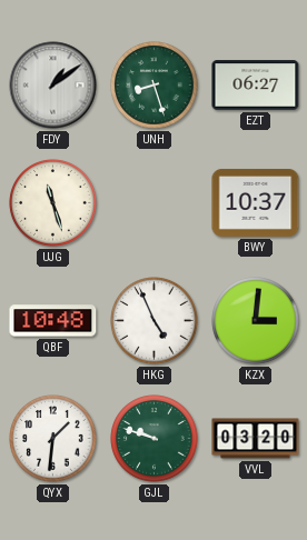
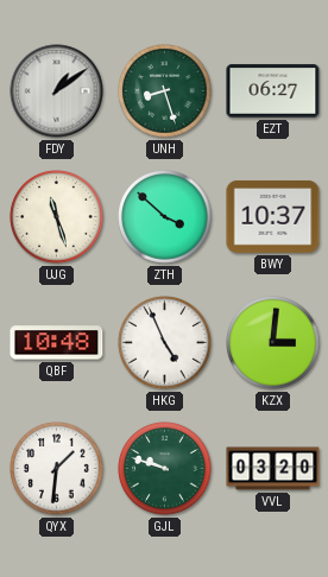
ZTH: none -> 3:52 (165, 217)
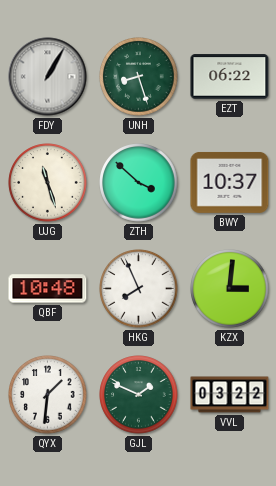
FDY: 1:09 -> 1:05 (48, 77)
EZT: 06:27 -> 06:22 (230, 77)
HKG: 4:56 -> 7:56 (139, 289)
GJL: 9:48 -> 1:49 (139, 395)
VVL: 03:20 -> 03:22 (230, 395)
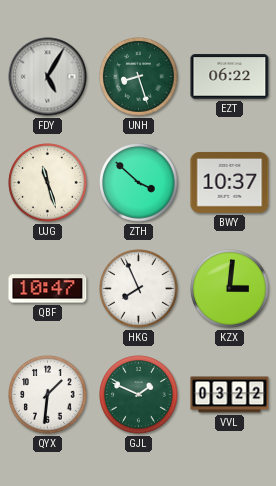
FDY: 1:05 -> 5:05 (48, 77)
QBF: 10:48 -> 10:47 (48, 289)
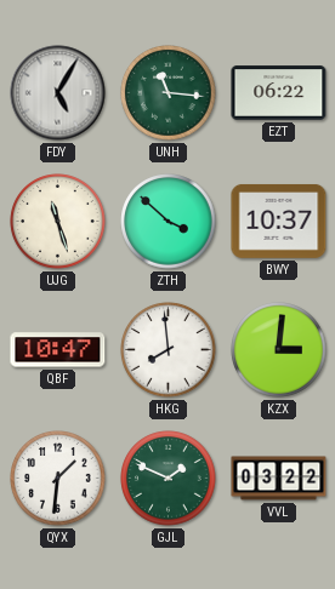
UNH: 8:27 -> 11:16 (169, 93)
HKG: 7:56 -> 7:59 (169, 350)
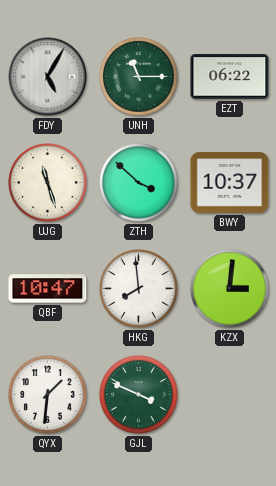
UNH: 11:16 -> 11:15 (139, 77)
GJL: 1:49 -> 3:49 (139, 395)
VVL: 03:22 -> none (279, 479)
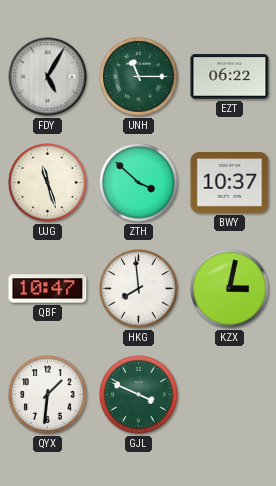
KZX: 3:01 -> 3:02 (230, 289)
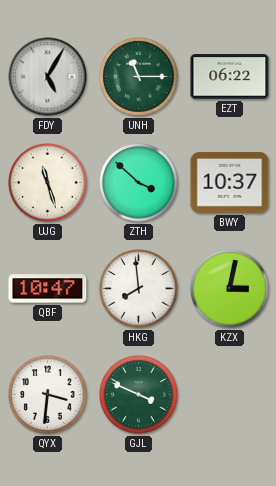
QYX: 1:31 -> 3:31 (48, 395)
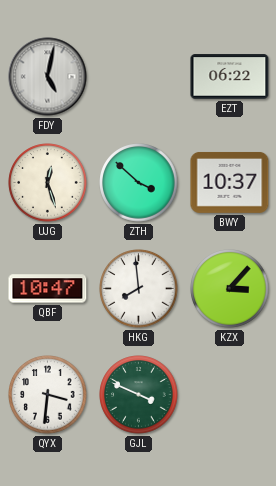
FDY: 5:05 -> 5:02 (48, 77)
UNH: 11:15 -> none (139, 77)
UJG: 11:27 -> 12:27 (48, 183)
KZX: 3:02 -> 3:07 (230, 289)
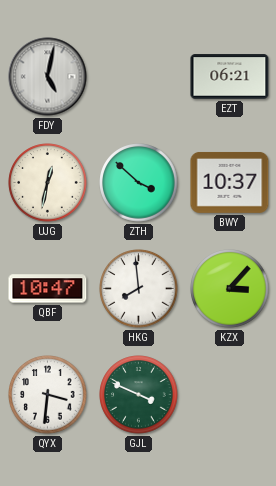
EZT: 06:22 -> 06:21 (230, 77)
UJG: 12:27 -> 12:32 (48, 183)
